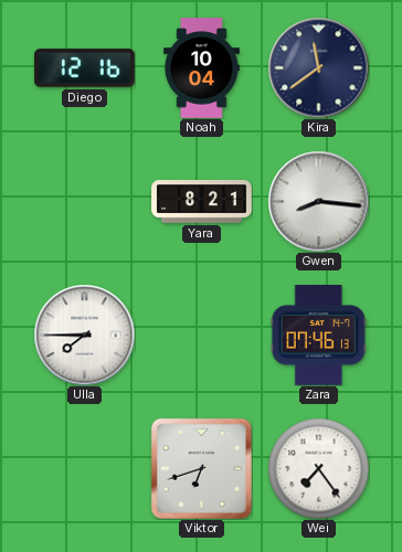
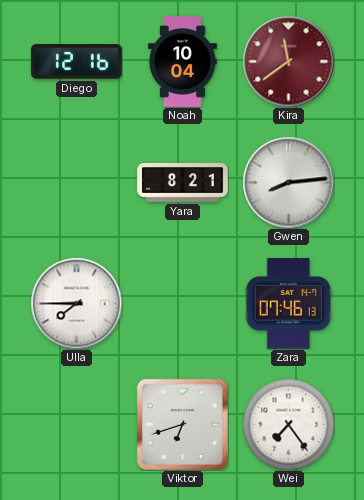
Kira dial: navy -> burgundy (288, 61)
Gwen: 8:16 -> 8:14 (288, 182)
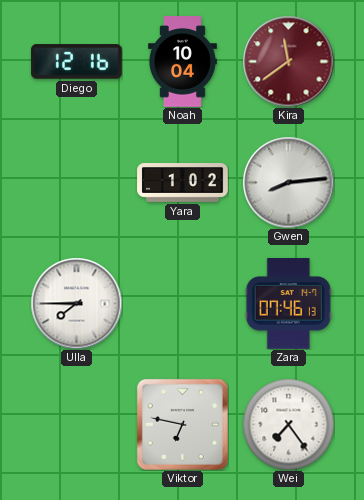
Yara: 8:21 -> 1:02 (183, 183)
Viktor: 6:42 -> 6:47 (182, 424)
